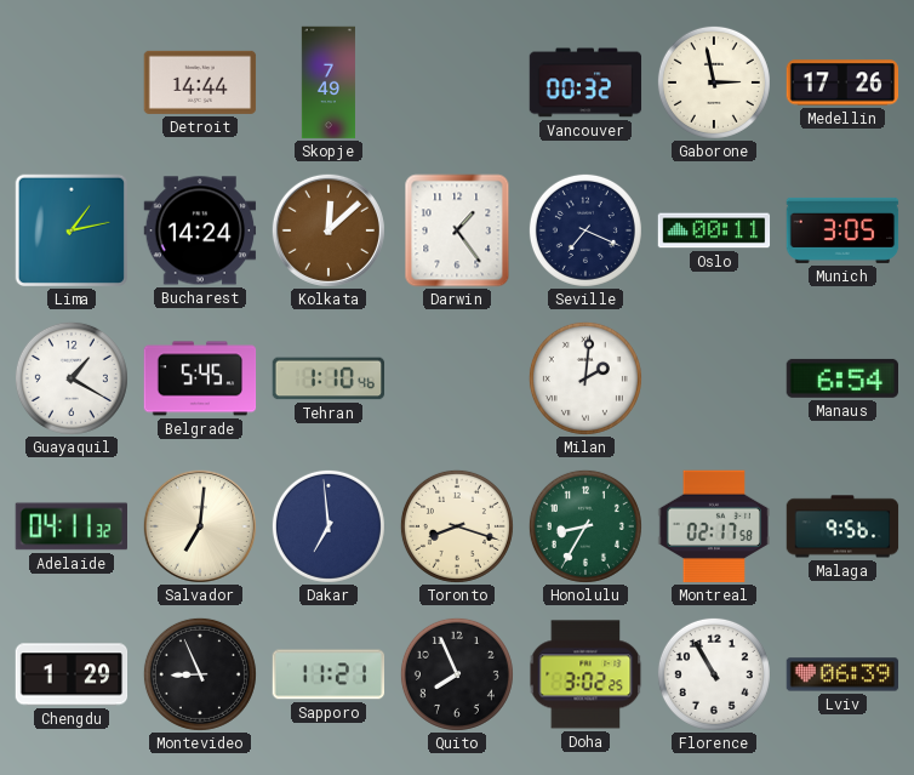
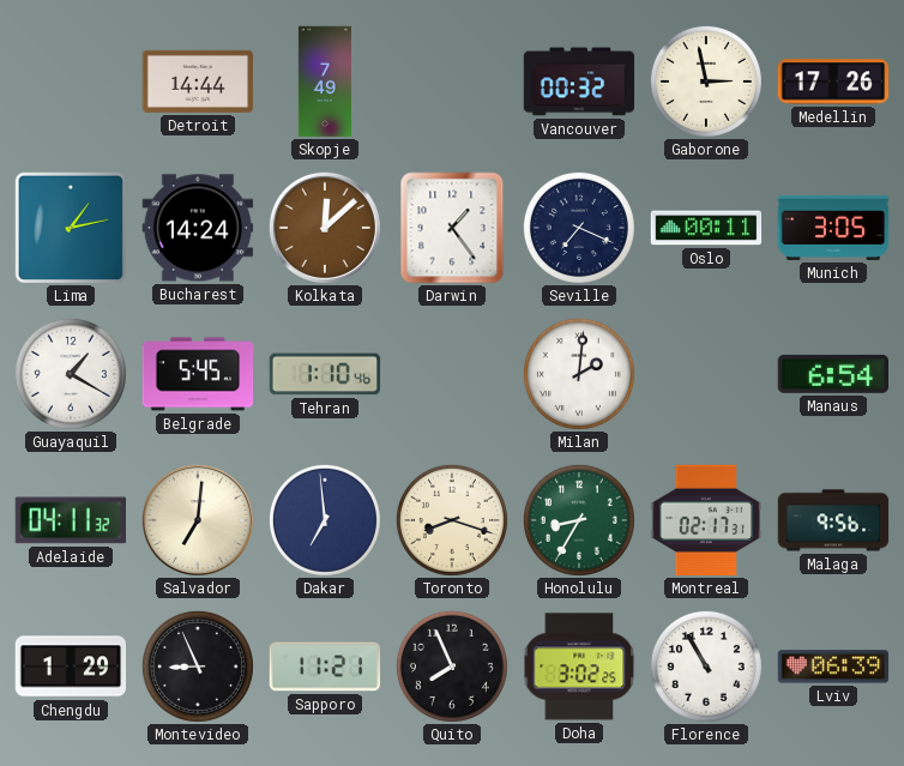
Montreal: 02:17:58 -> 02:17:31 (706, 520)
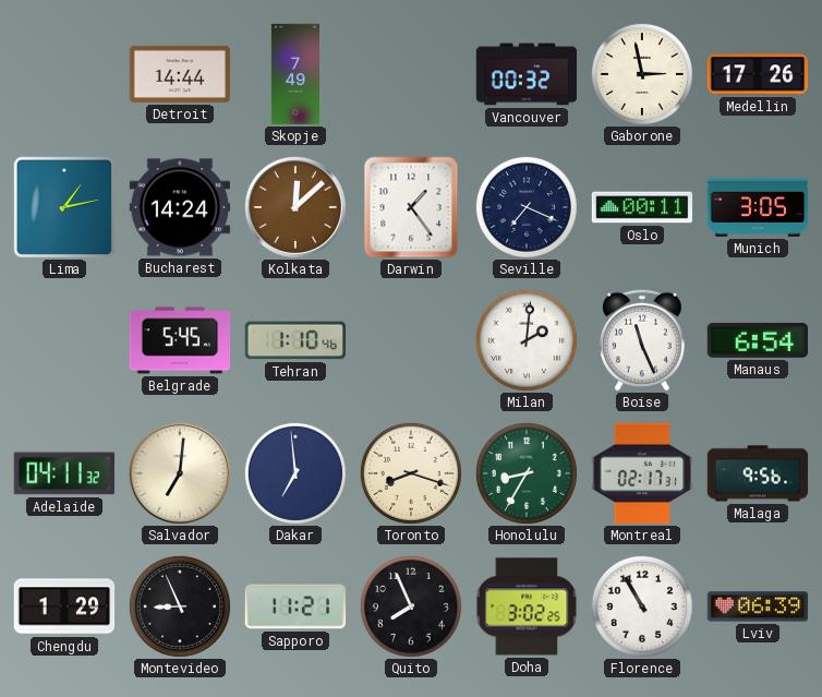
Guayaquil: 1:20 -> none (71, 374)
Boise: none -> 11:26 (642, 340)
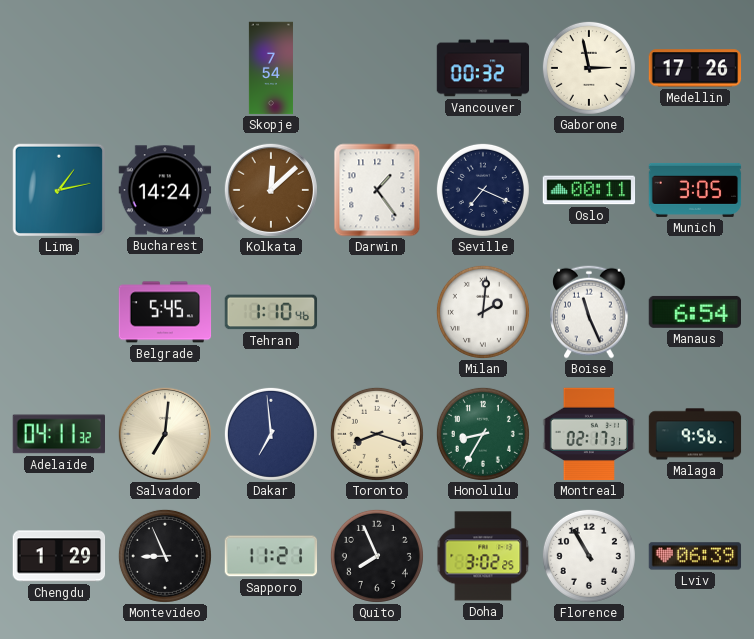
Detroit: 14:44 -> none (180, 74)
Skopje: 7:49 -> 7:54 (271, 68)
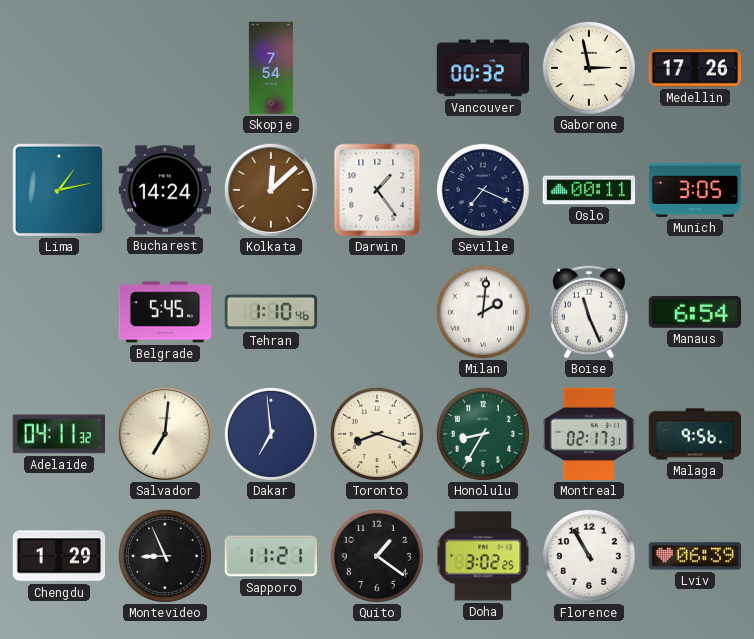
Quito: 7:56 -> 1:21 (377, 556)
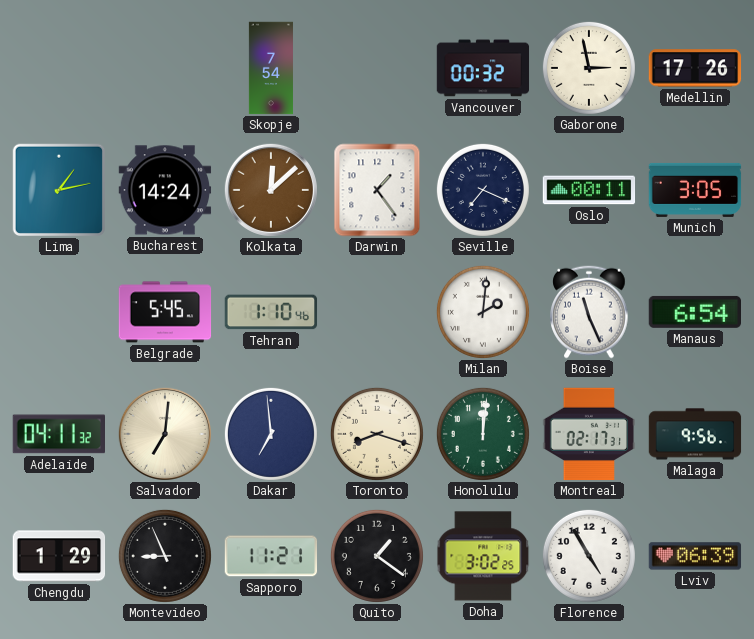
Honolulu: 8:35 -> 12:01 (483, 434)
Florence: 10:55 -> 4:55 (589, 556)
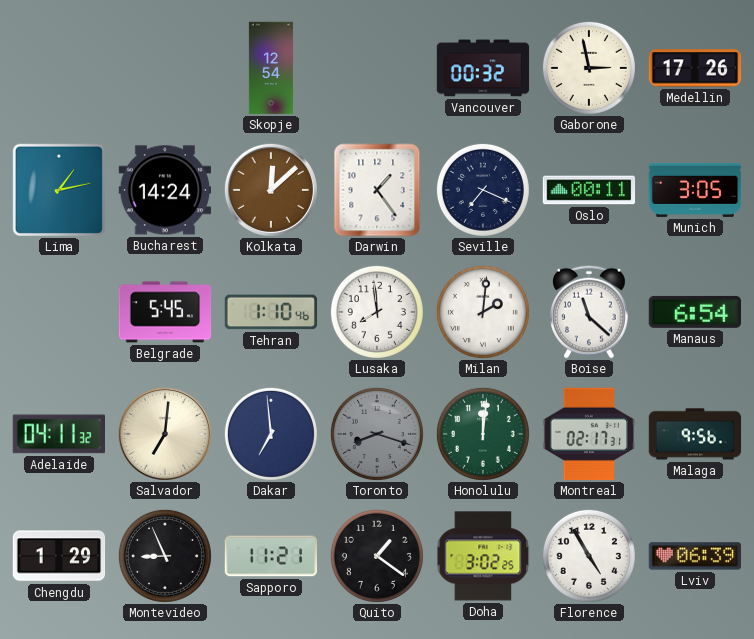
Skopje: 7:54 -> 12:54 (271, 68)
Lusaka: none -> 7:59 (377, 312)
Boise: 11:26 -> 11:22 (589, 312)
Toronto dial: cream -> grey (377, 434)
